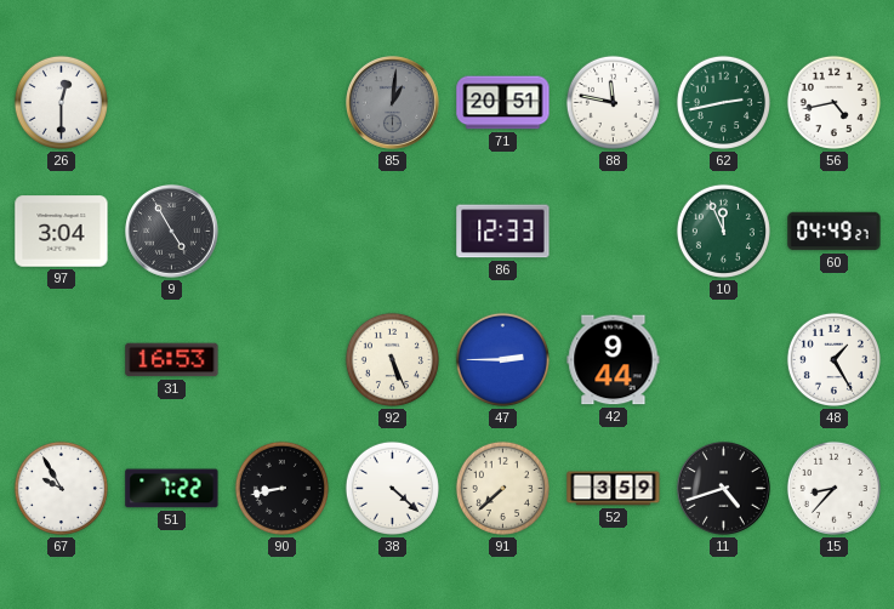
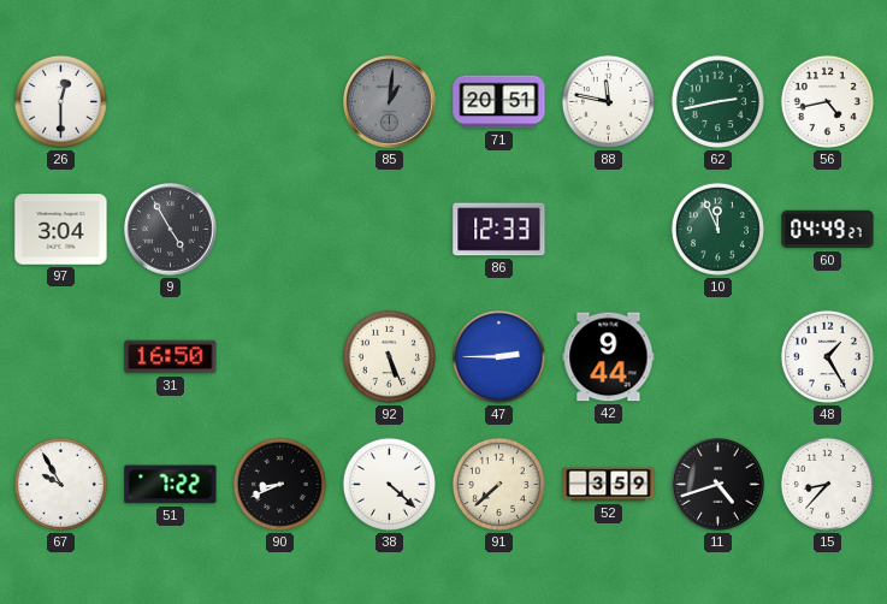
31: 16:53 -> 16:50 (171, 357)
90: 8:43 -> 8:41 (279, 484)
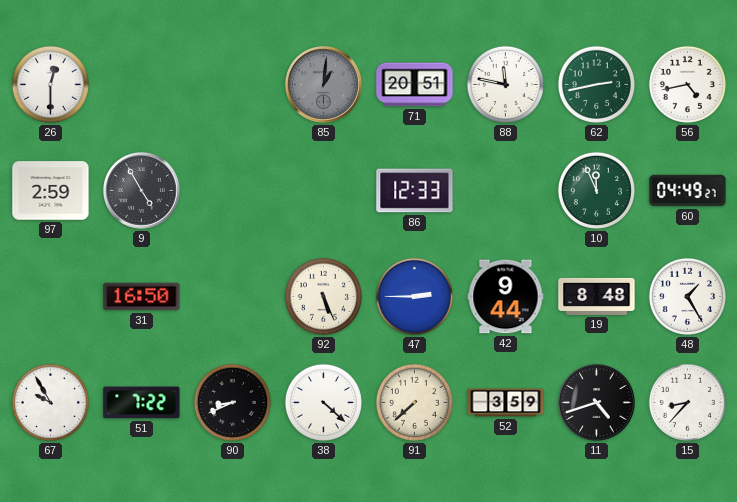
97: 3:04 -> 2:59 (51, 191)
19: none -> 8:48 (597, 296)
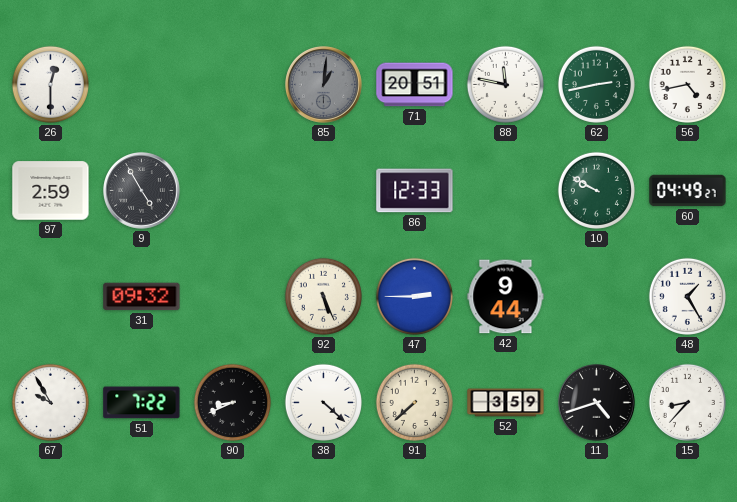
10: 11:56 -> 9:50 (596, 190)
31: 16:50 -> 09:32 (142, 297)
19: 8:48 -> none (597, 296)
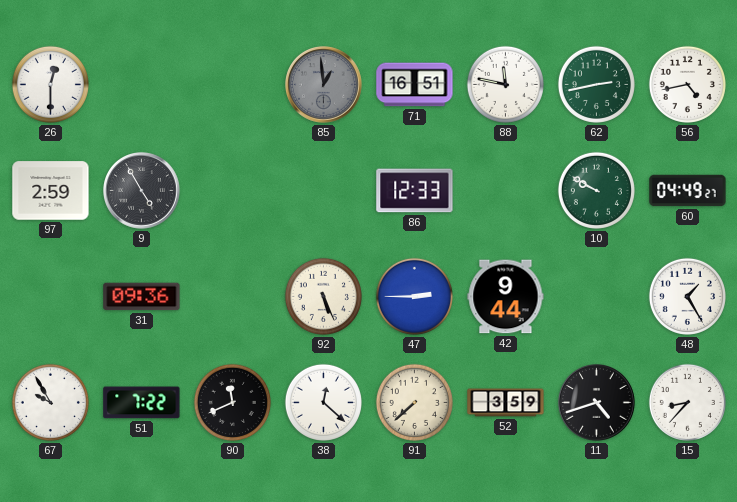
85: 1:01 -> 12:59 (324, 85)
71: 20:51 -> 16:51 (415, 85)
31: 09:32 -> 09:36 (142, 297)
90: 8:41 -> 11:41 (232, 402)
38: 4:22 -> 12:22 (323, 402)
